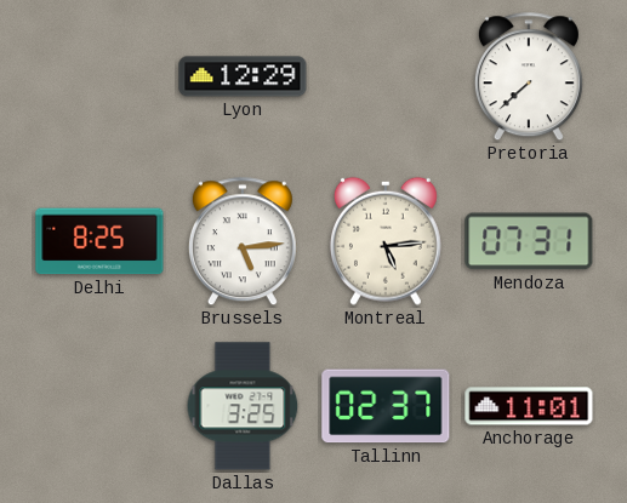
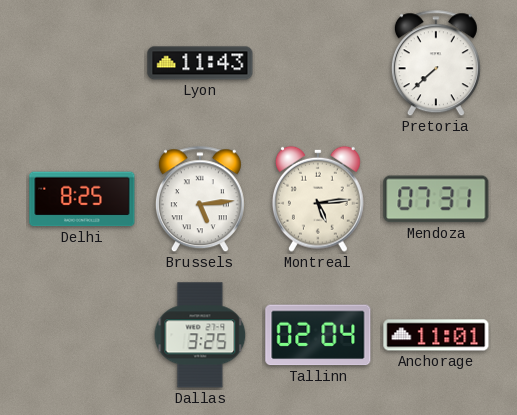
Lyon: 12:29 -> 11:43 (200, 63)
Tallinn: 02:37 -> 02:04 (318, 335)
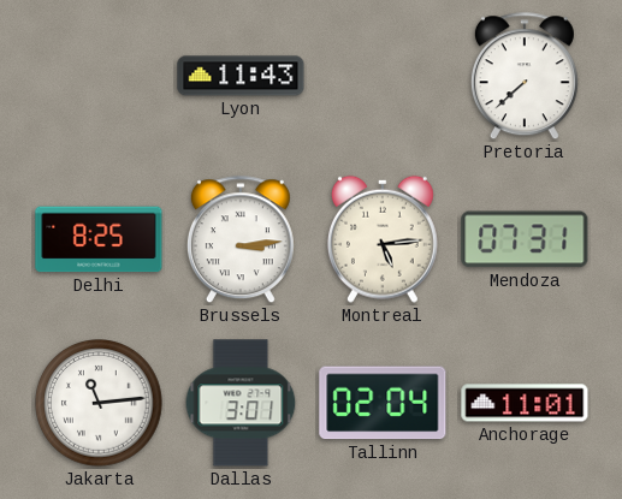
Brussels: 5:14 -> 3:14 (241, 240)
Jakarta: none -> 11:14 (99, 403)
Dallas: 3:25 -> 3:01 (241, 403)
